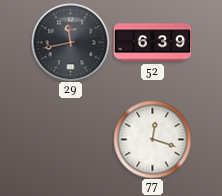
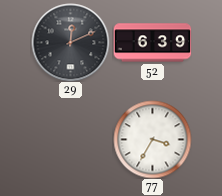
29: 11:43 -> 12:11 (70, 42)
77: 12:18 -> 3:35 (152, 139)
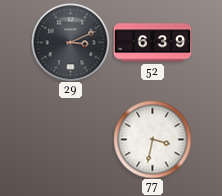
29: 12:11 -> 3:11 (70, 42)
77: 3:35 -> 3:32 (152, 139)
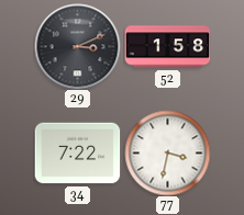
52: 6:39 -> 1:58 (167, 47)
34: none -> 7:22 (77, 154)
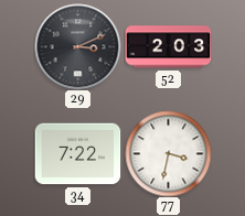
52: 1:58 -> 2:03 (168, 47)
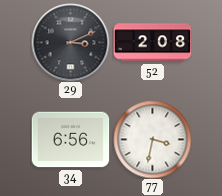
52: 2:03 -> 2:08 (152, 43)
34: 7:22 -> 6:56 (70, 140)
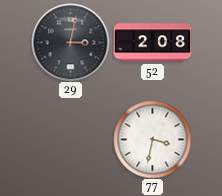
29: 3:11 -> 3:02 (70, 42)
34: 6:56 -> none (70, 140)
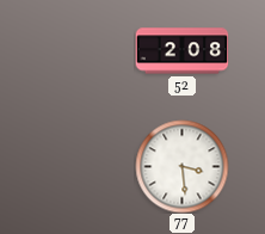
29: 3:02 -> none (70, 42)
77: 3:32 -> 3:29 (181, 166)
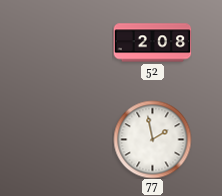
77: 3:29 -> 1:58 (152, 139)
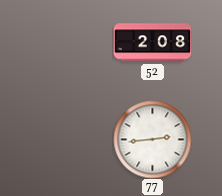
77: 1:58 -> 2:44 (152, 139)
